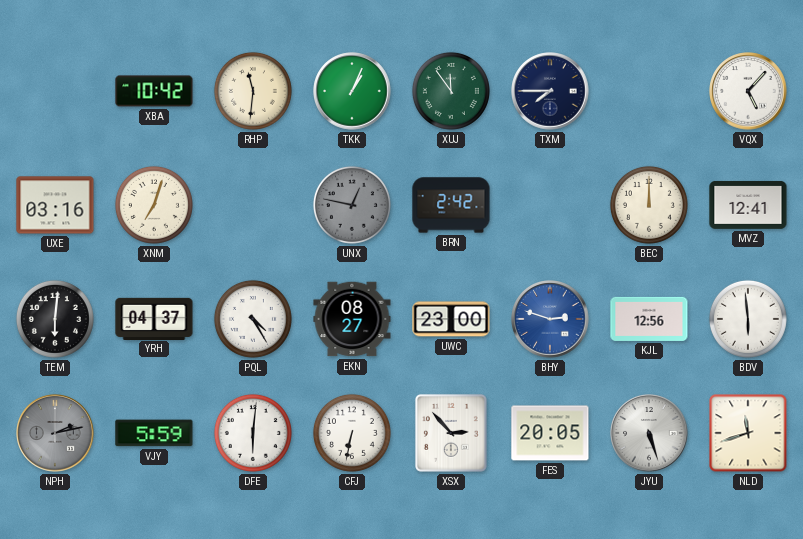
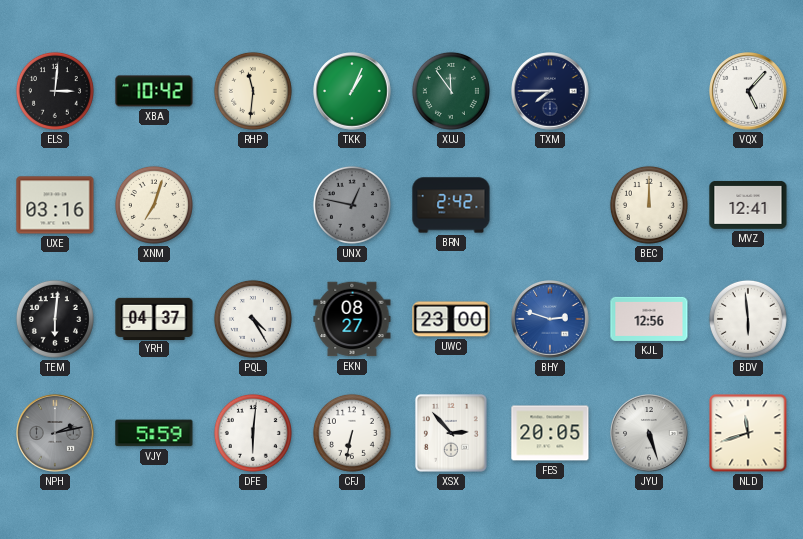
ELS: none -> 3:01 (55, 91)
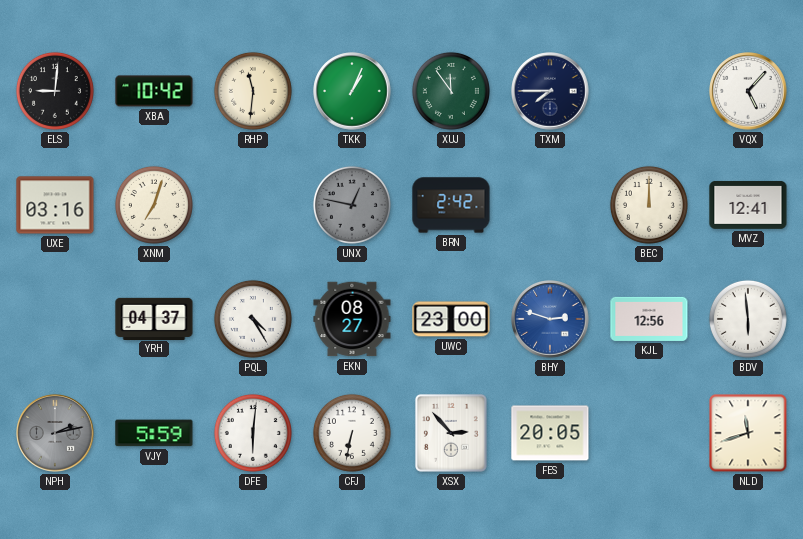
ELS: 3:01 -> 9:01 (55, 91)
TEM: 6:01 -> none (55, 319)
JYU: 5:27 -> none (649, 433)
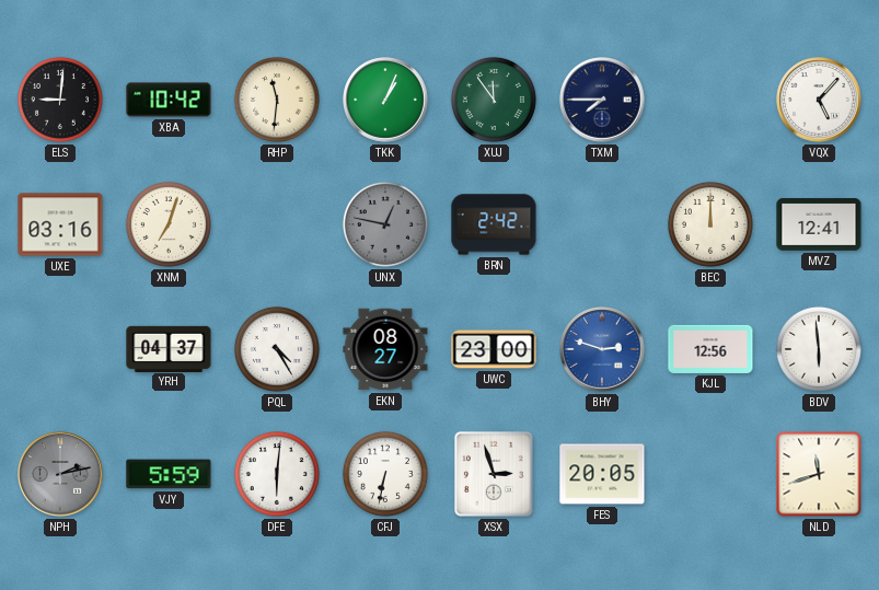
XSX: 2:53 -> 2:57 (494, 474)
